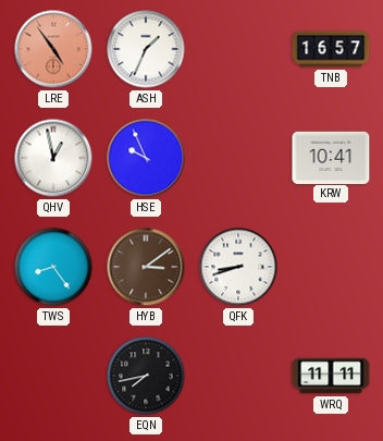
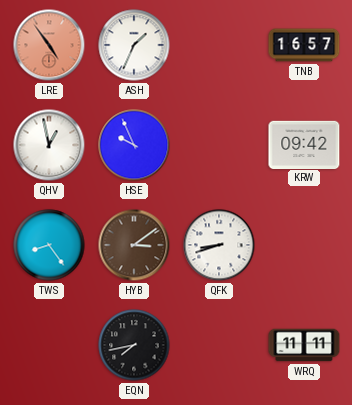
KRW: 10:41 -> 09:42 (304, 144)
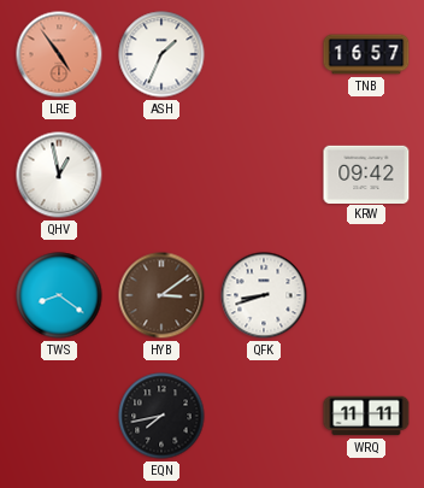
HSE: 9:56 -> none (134, 145)
TWS: 8:24 -> 8:21 (59, 295)
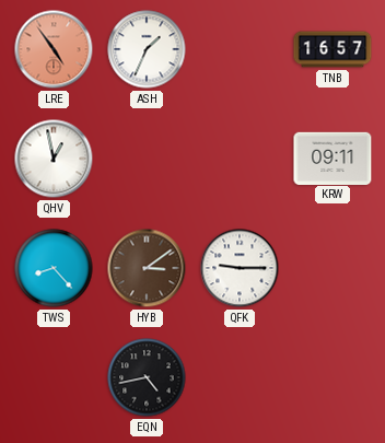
KRW: 09:42 -> 09:11 (332, 158)
TWS: 8:21 -> 8:23 (54, 268)
QFK: 8:42 -> 9:15 (240, 268)
EQN: 7:43 -> 4:43 (147, 377)
WRQ: 11:11 -> none (366, 416)
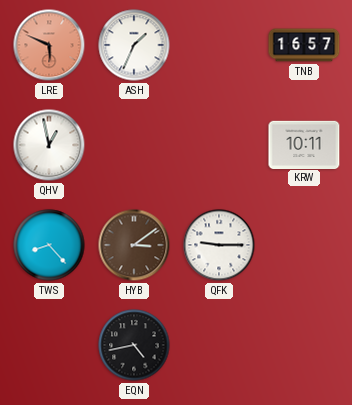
LRE: 4:54 -> 5:49 (49, 45)
KRW: 09:11 -> 10:11 (304, 144)
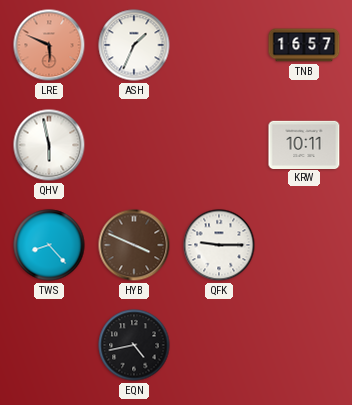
QHV: 12:58 -> 5:58 (49, 145)
HYB: 3:09 -> 3:49 (134, 245)
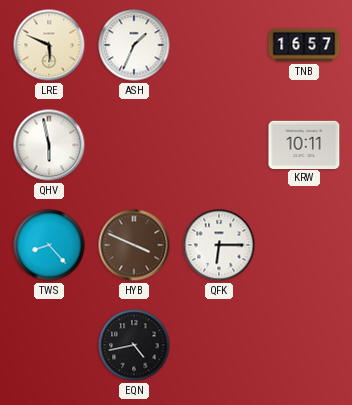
LRE dial: salmon -> cream (49, 45)
QFK: 9:15 -> 6:15 (219, 245)
